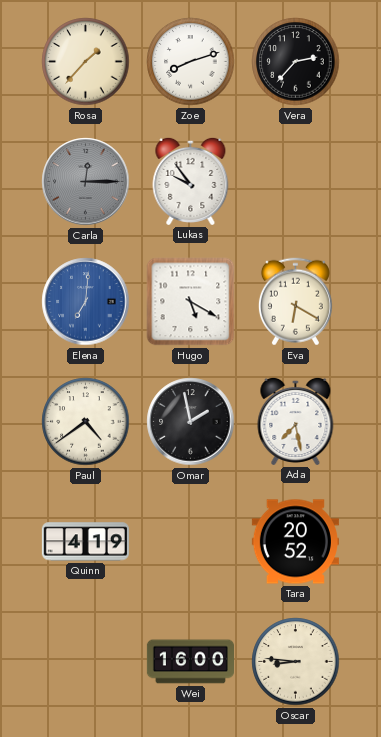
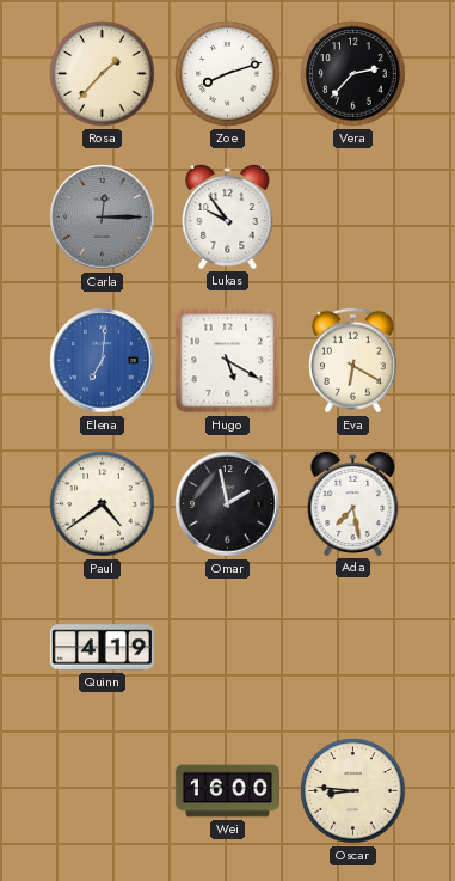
Tara: 20:52 -> none (295, 542)
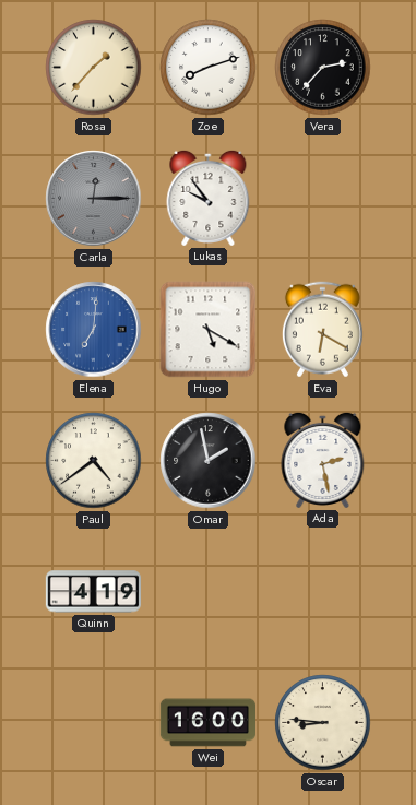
Ada: 7:28 -> 2:28 (323, 460)
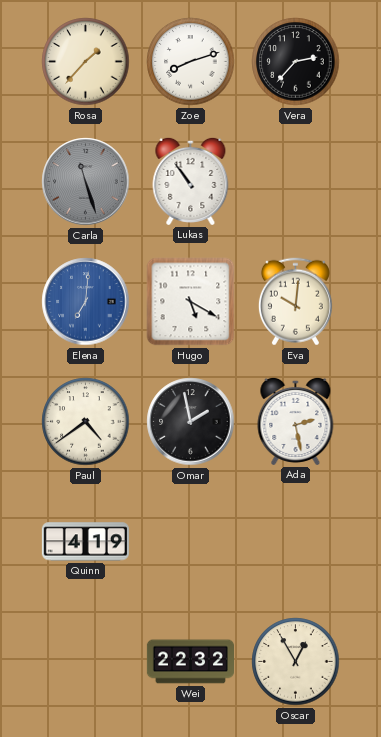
Carla: 12:15 -> 11:27 (86, 182)
Lukas: 9:54 -> 10:54 (191, 181)
Eva: 6:20 -> 10:01 (295, 302)
Wei: 16:00 -> 22:32 (190, 662)
Oscar: 8:46 -> 12:55 (296, 662)
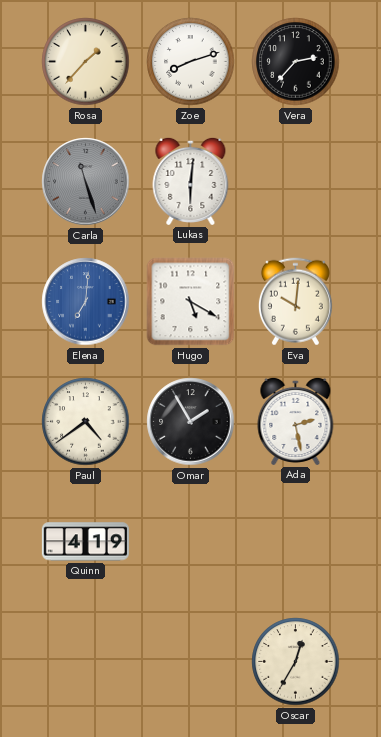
Lukas: 10:54 -> 6:01 (191, 181)
Omar: 1:58 -> 1:55 (191, 422)
Wei: 22:32 -> none (190, 662)
Oscar: 12:55 -> 12:35 (296, 662)
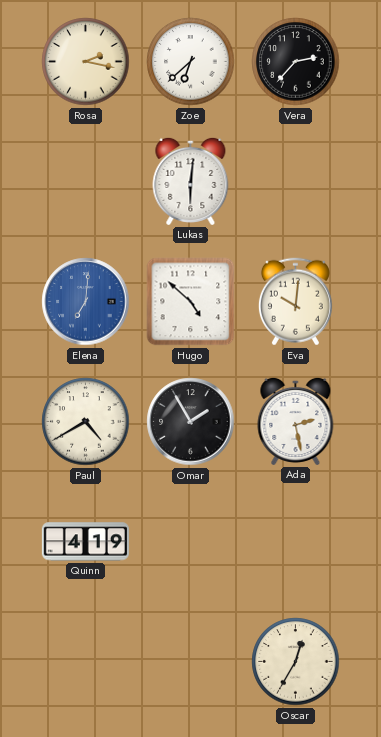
Rosa: 1:37 -> 2:17 (86, 62)
Zoe: 8:12 -> 6:38 (191, 62)
Carla: 11:27 -> none (86, 182)
Hugo: 5:20 -> 4:52 (191, 302)
Paul: 4:39 -> 4:40 (86, 422)
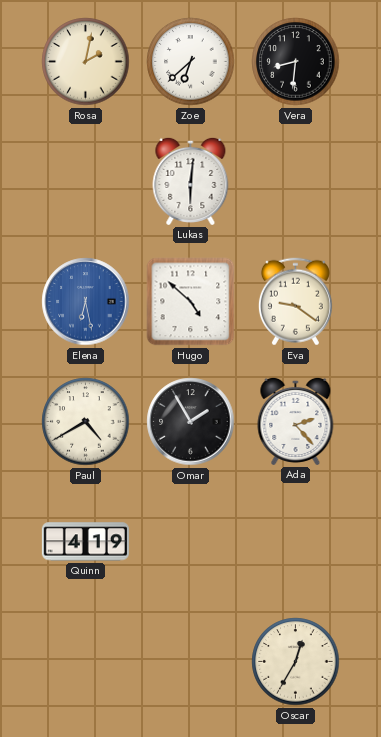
Rosa: 2:17 -> 2:02 (86, 62)
Vera: 2:37 -> 8:31 (296, 62)
Elena: 7:01 -> 6:28 (86, 302)
Eva: 10:01 -> 9:21 (295, 302)
Ada: 2:28 -> 2:23 (296, 421)
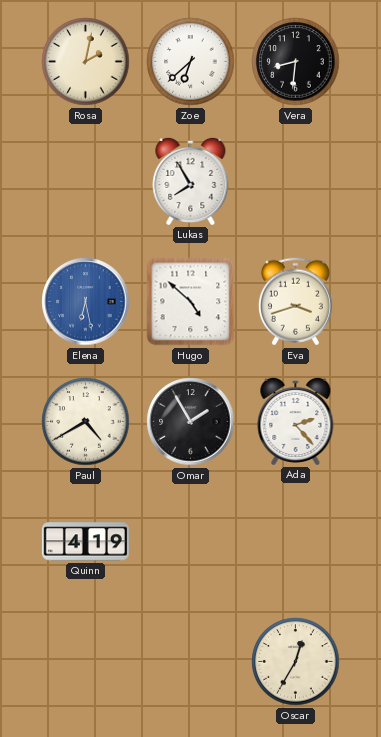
Lukas: 6:01 -> 7:55 (191, 181)
Eva: 9:21 -> 3:42 (295, 302)
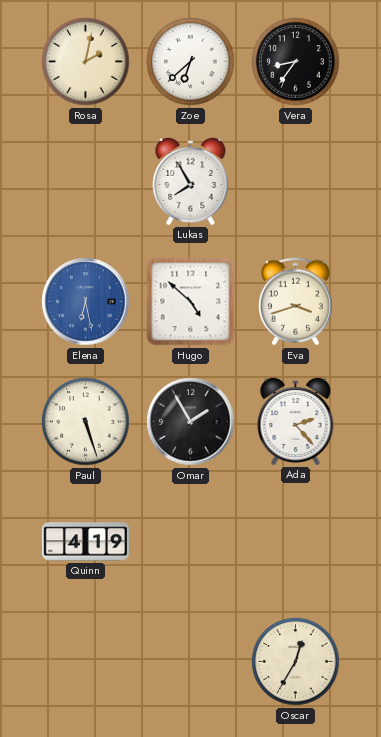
Vera: 8:31 -> 8:36 (296, 62)
Paul: 4:40 -> 5:27 (86, 422)
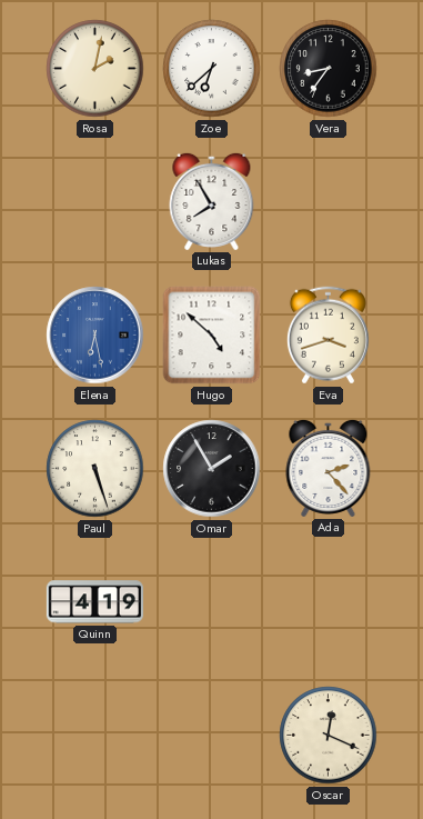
Oscar: 12:35 -> 12:19 (329, 736)
